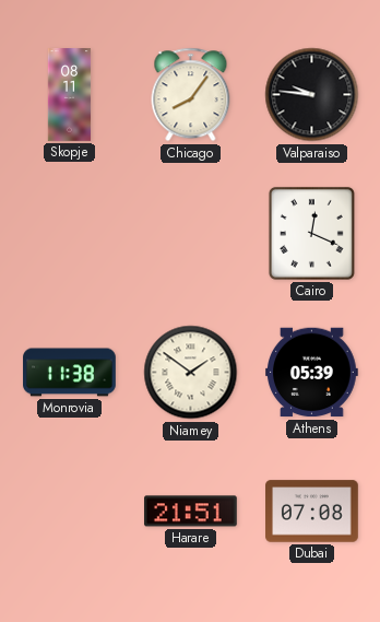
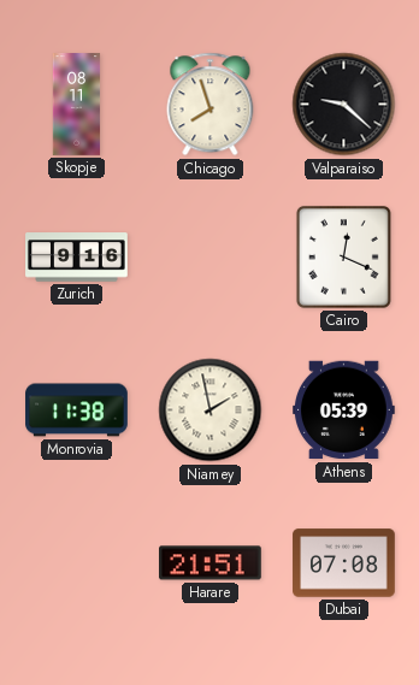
Chicago: 8:06 -> 7:57 (211, 105)
Valparaiso: 9:46 -> 9:22 (344, 105)
Zurich: none -> 9:16 (77, 258)
Niamey: 1:51 -> 1:58 (211, 411)
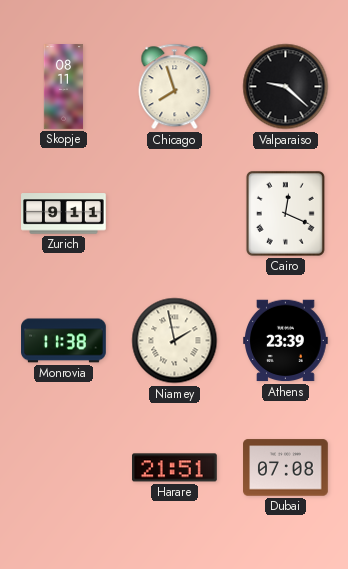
Zurich: 9:16 -> 9:11 (64, 214)
Athens: 05:39 -> 23:39 (286, 341)
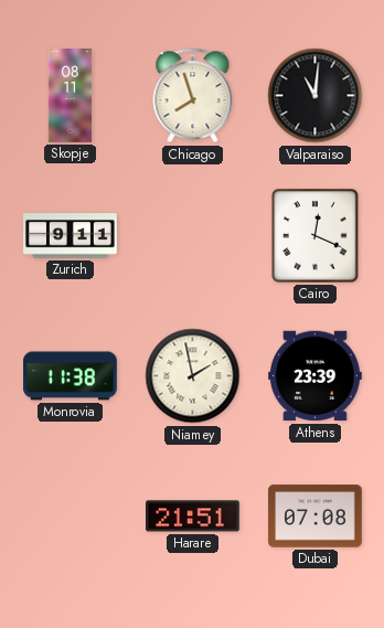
Valparaiso: 9:22 -> 11:01 (316, 96)
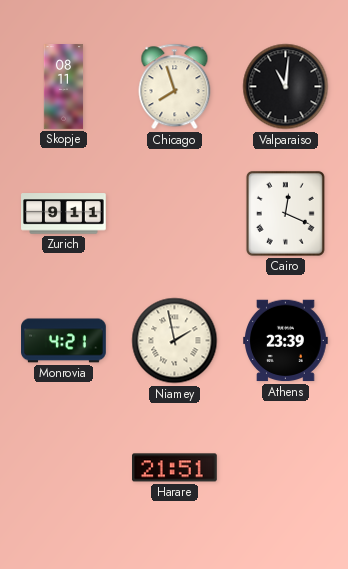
Monrovia: 11:38 -> 4:21 (64, 341)
Dubai: 07:08 -> none (316, 517)
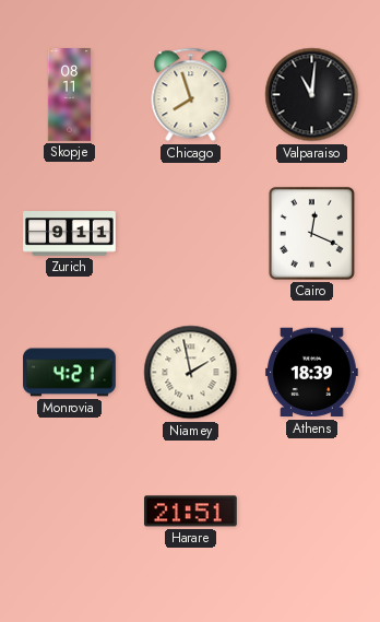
Athens: 23:39 -> 18:39 (312, 373)
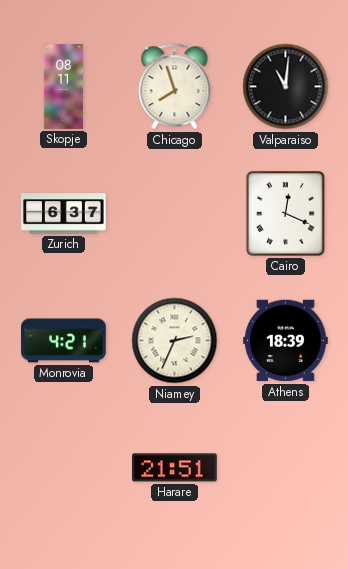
Zurich: 9:11 -> 6:37 (64, 214)
Niamey: 1:58 -> 2:34 (175, 341)
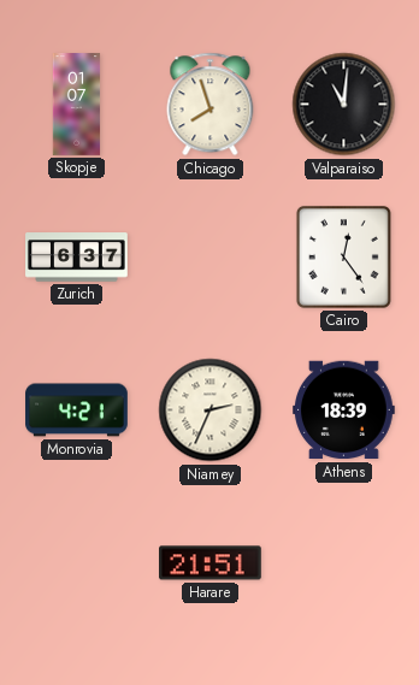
Skopje: 08:11 -> 01:07 (77, 105)
Cairo: 12:19 -> 12:24 (343, 256)
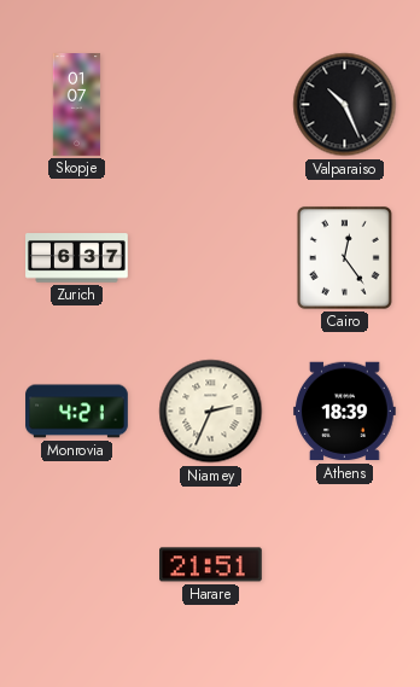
Chicago: 7:57 -> none (211, 105)
Valparaiso: 11:01 -> 10:26 (345, 105)
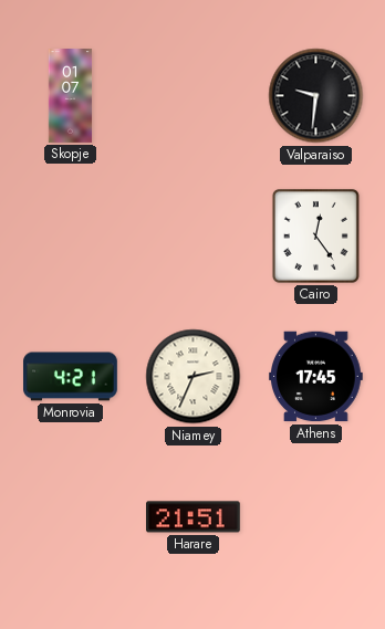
Valparaiso: 10:26 -> 9:31 (316, 96)
Zurich: 6:37 -> none (77, 258)
Athens: 18:39 -> 17:45 (316, 377)
